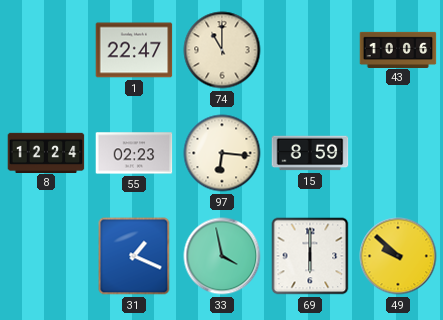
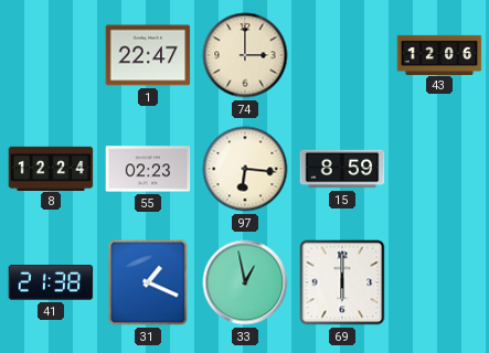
74: 11:00 -> 3:00 (245, 55)
43: 10:06 -> 12:06 (439, 54)
41: none -> 21:38 (51, 282)
33: 3:58 -> 12:58 (245, 282)
49: 9:52 -> none (398, 256)
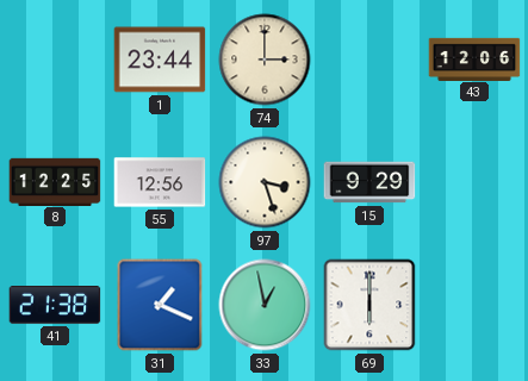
1: 22:47 -> 23:44 (160, 60)
8: 12:24 -> 12:25 (55, 181)
55: 02:23 -> 12:56 (160, 182)
97: 6:16 -> 3:27 (265, 182)
15: 8:59 -> 9:29 (369, 182)
